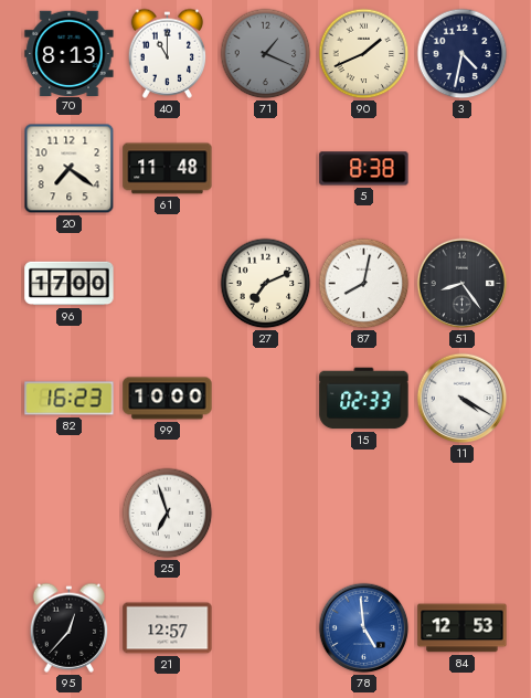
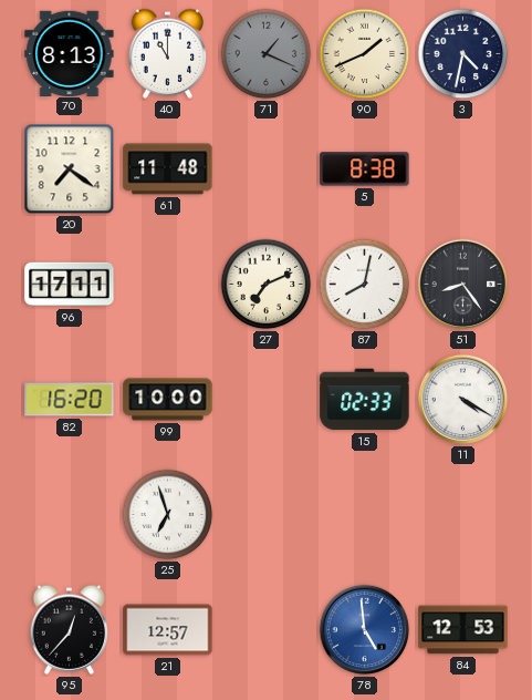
96: 17:00 -> 17:11 (70, 285)
82: 16:23 -> 16:20 (70, 400)
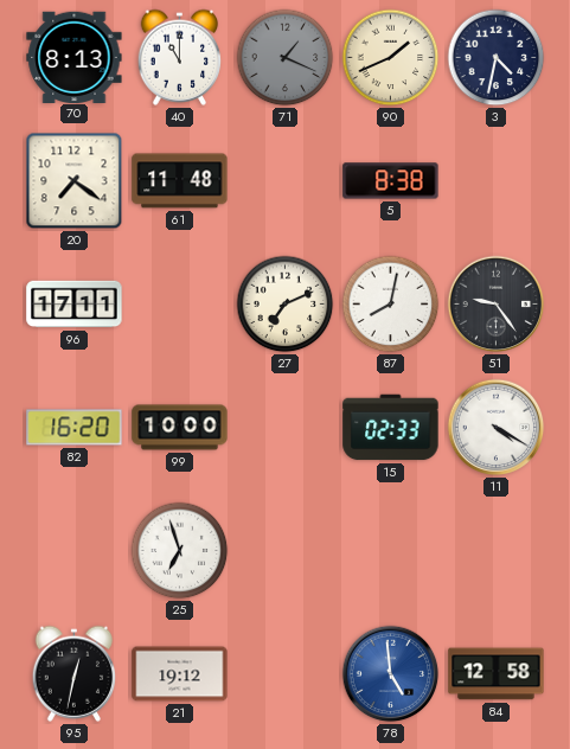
51: 8:24 -> 9:24 (497, 305)
95: 12:37 -> 12:32 (75, 673)
21: 12:57 -> 19:12 (180, 674)
84: 12:53 -> 12:58 (497, 674)
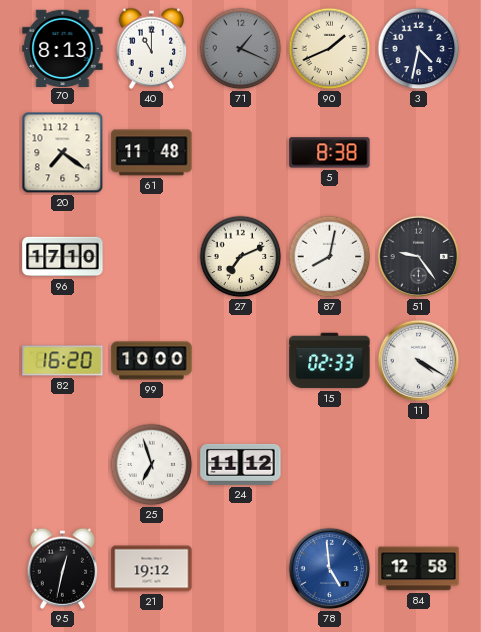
96: 17:11 -> 17:10 (63, 257)
24: none -> 11:12 (241, 464)
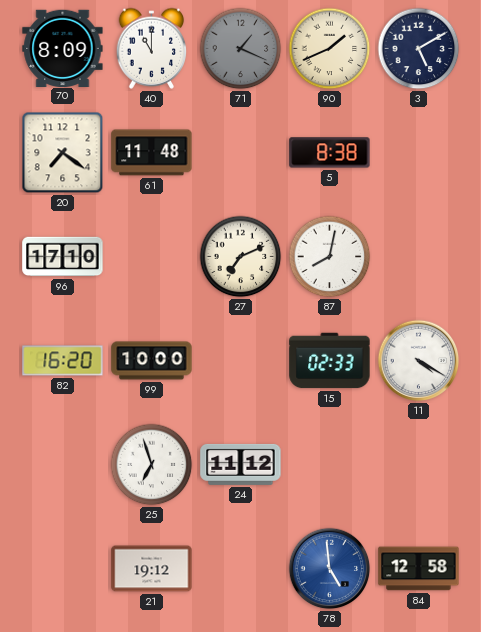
70: 8:13 -> 8:09 (63, 48)
3: 4:32 -> 5:10 (419, 49)
51: 9:24 -> none (419, 257)
95: 12:32 -> none (63, 568)
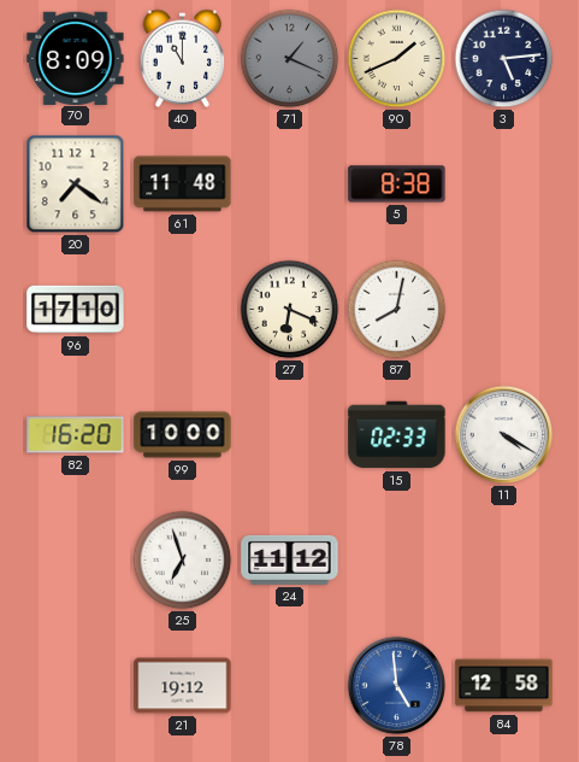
3: 5:10 -> 5:14 (504, 59)
27: 7:11 -> 6:19 (290, 310)
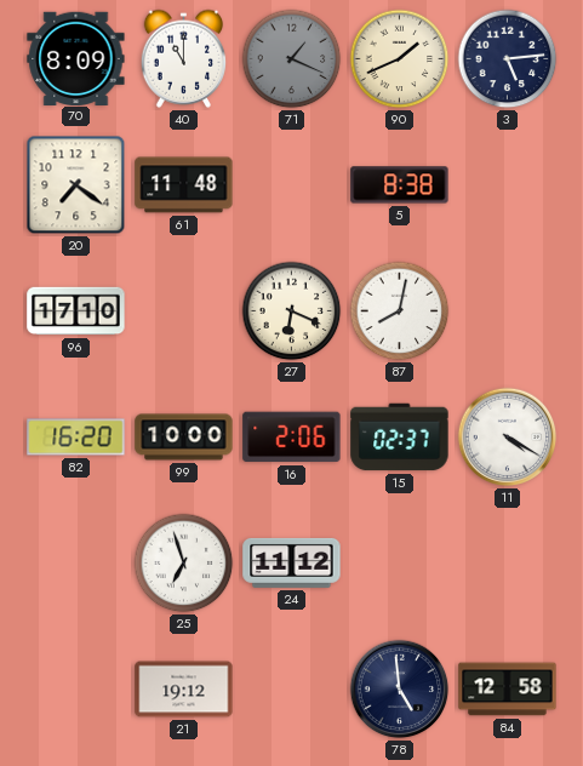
16: none -> 2:06 (292, 438)
15: 02:33 -> 02:37 (400, 438)
78 dial: blue -> navy (400, 690)
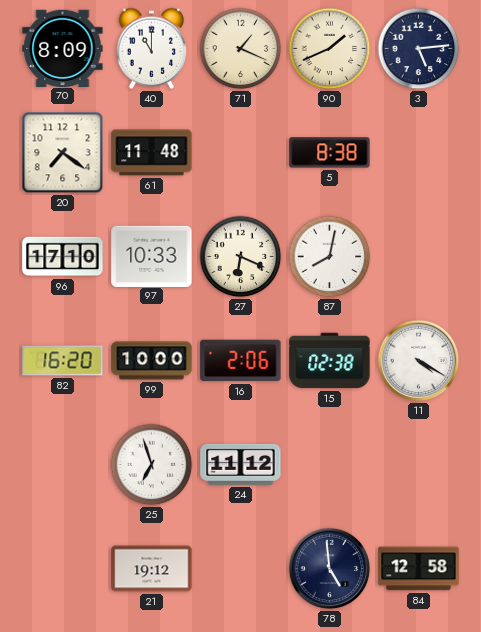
71 dial: grey -> cream (241, 49)
97: none -> 10:33 (152, 256)
15: 02:37 -> 02:38 (330, 361)
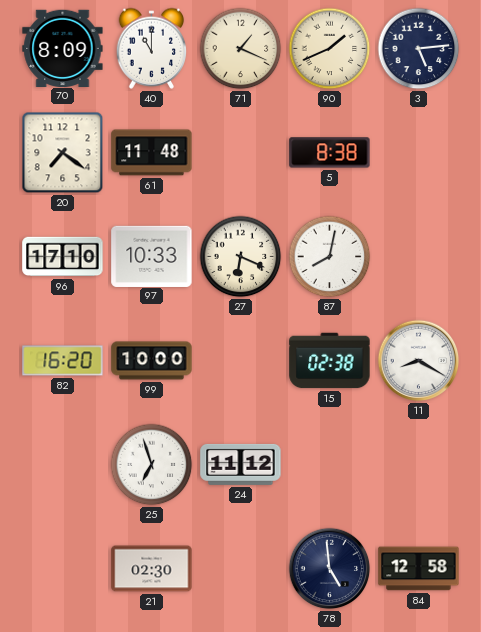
16: 2:06 -> none (241, 361)
11: 4:20 -> 8:20 (419, 361)
21: 19:12 -> 02:30 (152, 569)
